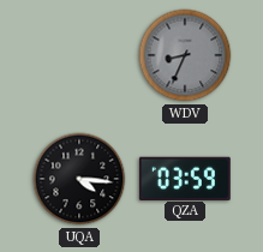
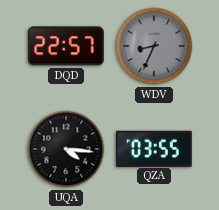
DQD: none -> 22:57 (66, 46)
QZA: 03:59 -> 03:55 (154, 148)
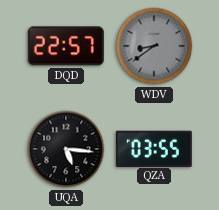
WDV: 8:34 -> 8:39 (154, 46)
UQA: 4:16 -> 5:16 (66, 149)
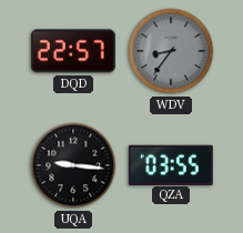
WDV: 8:39 -> 8:36 (171, 51)
UQA: 5:16 -> 9:16 (73, 165)
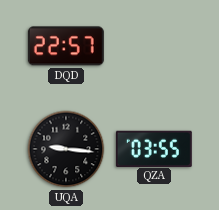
WDV: 8:36 -> none (171, 51)
